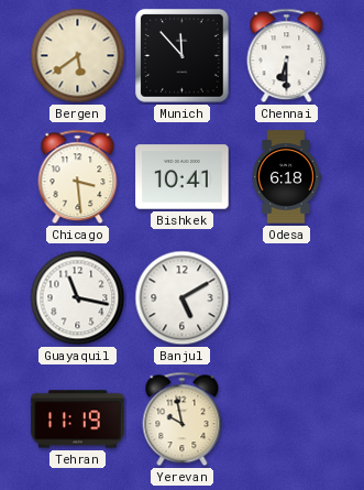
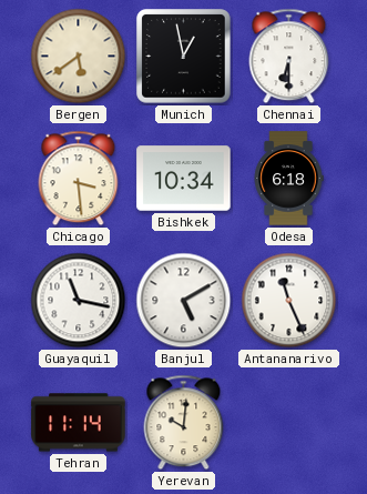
Munich: 11:53 -> 12:58 (184, 57)
Bishkek: 10:41 -> 10:34 (184, 179)
Antananarivo: none -> 11:26 (289, 301)
Tehran: 11:19 -> 11:14 (79, 423)
Yerevan: 9:58 -> 10:01 (184, 423)
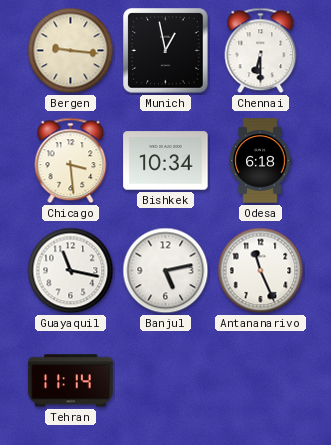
Bergen: 5:39 -> 9:16 (71, 51)
Banjul: 5:10 -> 5:13 (166, 271)
Yerevan: 10:01 -> none (184, 423)
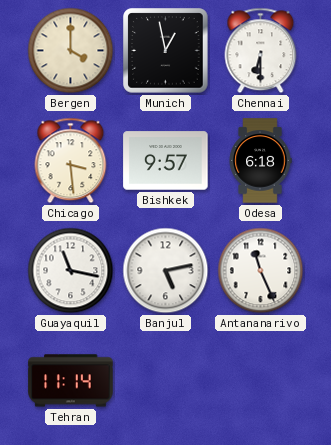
Bergen: 9:16 -> 4:00 (71, 51)
Bishkek: 10:34 -> 9:57 (166, 161)
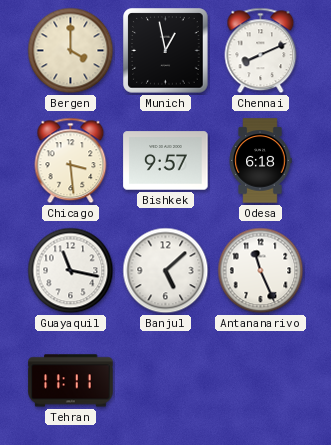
Chennai: 6:30 -> 8:11 (261, 51)
Banjul: 5:13 -> 5:08 (166, 271)
Tehran: 11:14 -> 11:11 (71, 381)
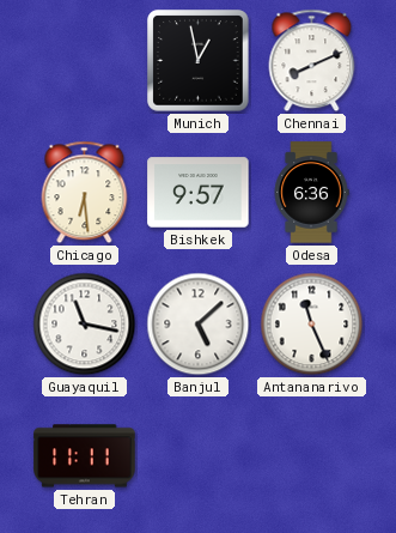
Bergen: 4:00 -> none (71, 51)
Chicago: 3:29 -> 6:29 (85, 193)
Odesa: 6:18 -> 6:36 (311, 193)
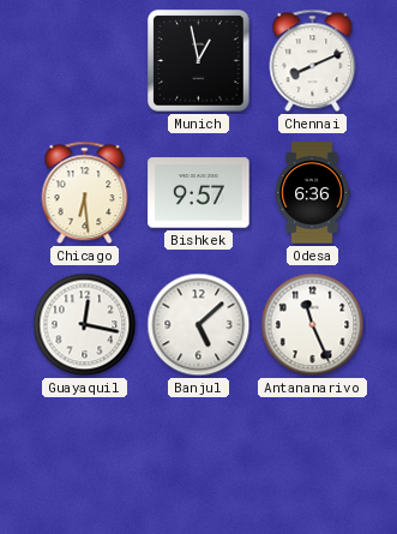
Guayaquil: 11:17 -> 12:17 (85, 325)
Tehran: 11:11 -> none (85, 456)
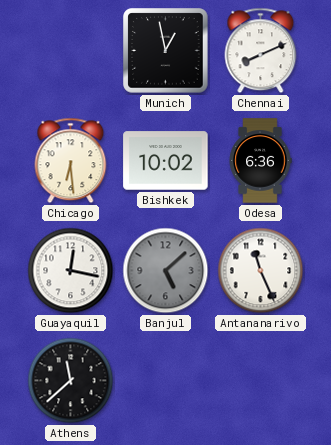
Bishkek: 9:57 -> 10:02 (166, 161)
Banjul dial: white -> grey (166, 271)
Athens: none -> 11:38 (71, 381)
